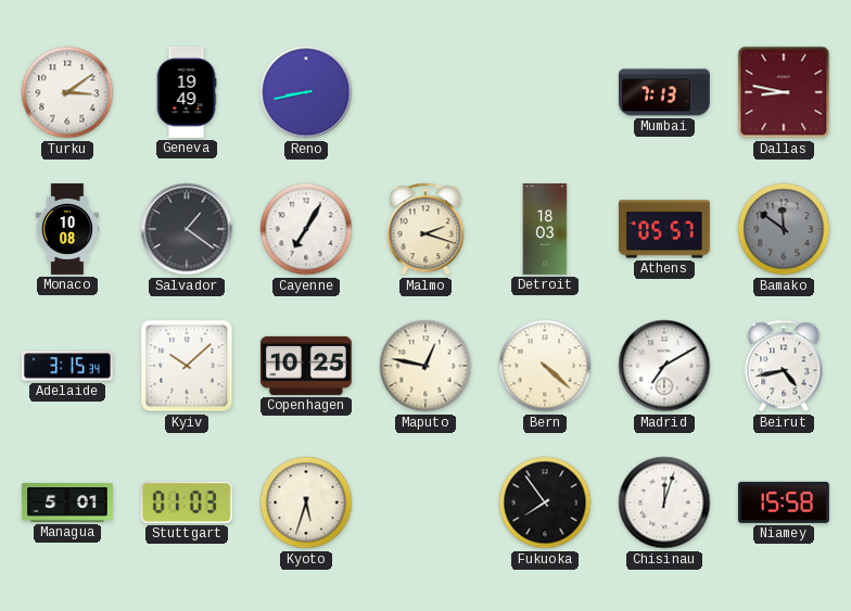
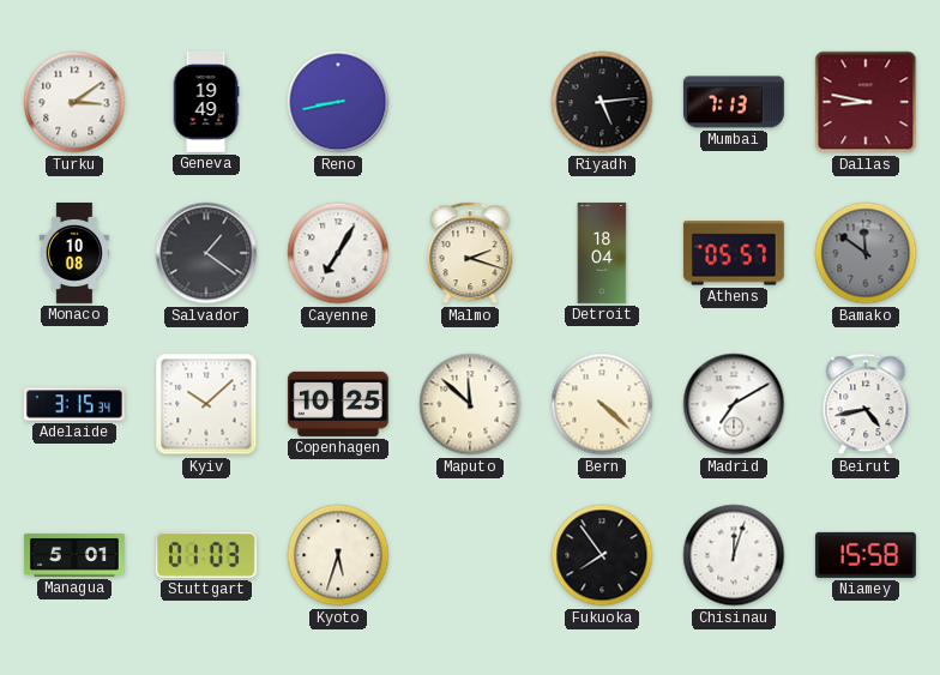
Riyadh: none -> 5:14 (602, 102)
Detroit: 18:03 -> 18:04 (602, 253)
Maputo: 12:47 -> 11:52 (470, 404)
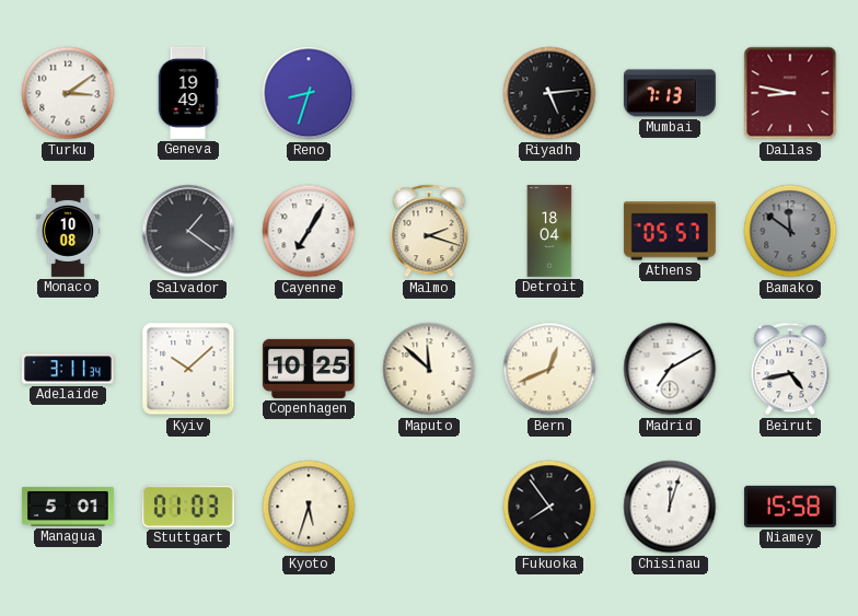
Reno: 8:43 -> 8:33 (309, 93)
Adelaide: 3:15 -> 3:11 (68, 369)
Bern: 4:22 -> 12:41 (549, 369)
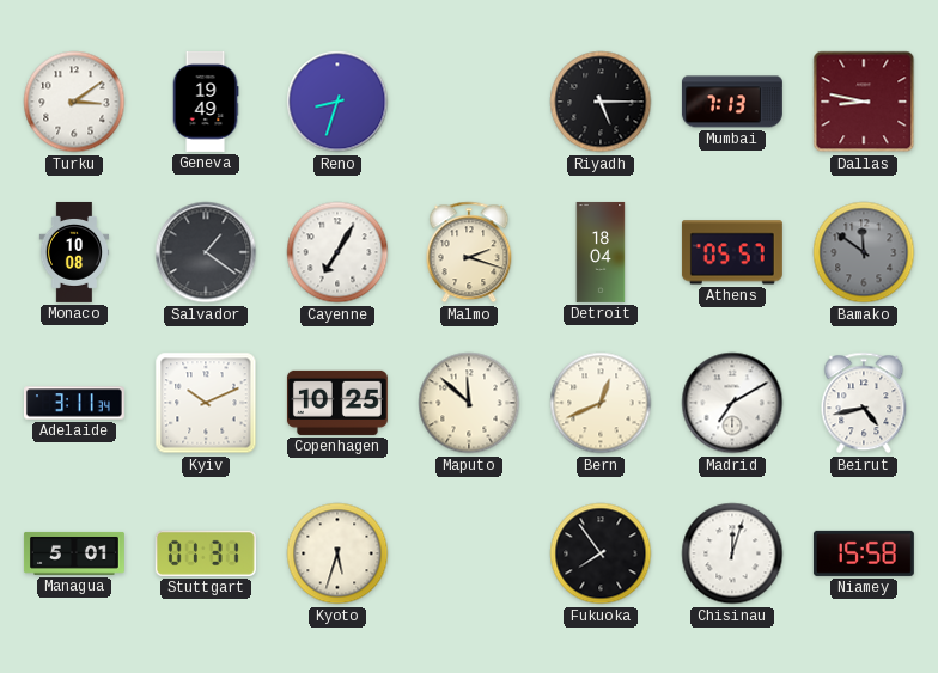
Riyadh: 5:14 -> 5:15 (601, 102)
Kyiv: 10:08 -> 10:11 (206, 403)
Stuttgart: 01:03 -> 01:31 (206, 553)
